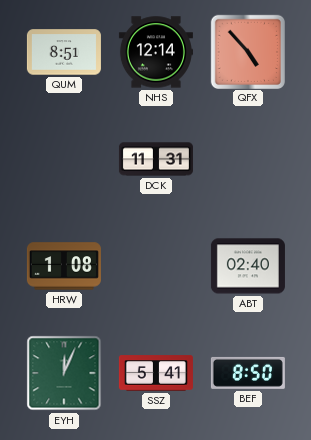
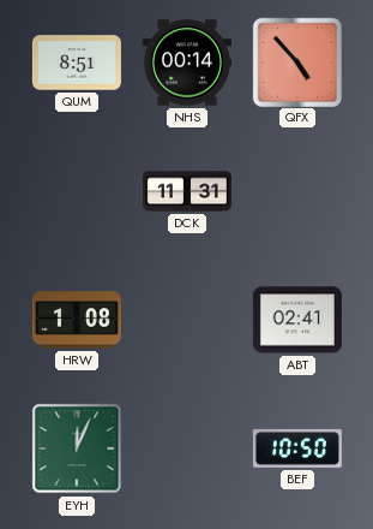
NHS: 12:14 -> 00:14 (187, 63)
ABT: 02:40 -> 02:41 (297, 320)
SSZ: 5:41 -> none (156, 373)
BEF: 8:50 -> 10:50 (297, 448)
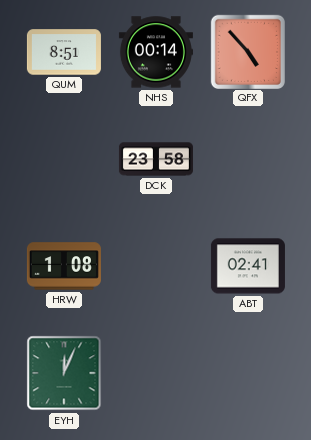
DCK: 11:31 -> 23:58 (156, 159)
BEF: 10:50 -> none (297, 448)
